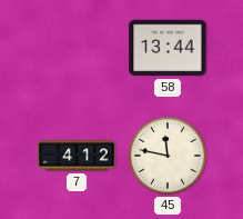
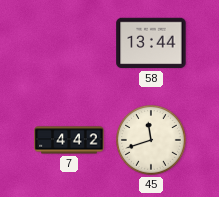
7: 4:12 -> 4:42 (69, 140)
45: 11:47 -> 11:42 (152, 141)
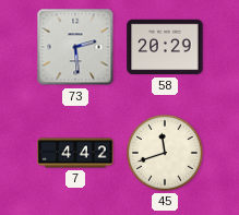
73: none -> 2:29 (75, 47)
58: 13:44 -> 20:29 (165, 47)
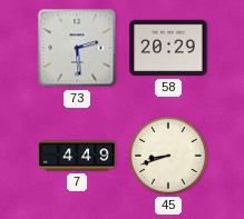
7: 4:42 -> 4:49 (77, 156)
45: 11:42 -> 8:42 (169, 157)
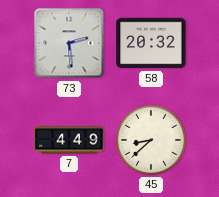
58: 20:29 -> 20:32 (151, 43)
45: 8:42 -> 8:38 (152, 141)
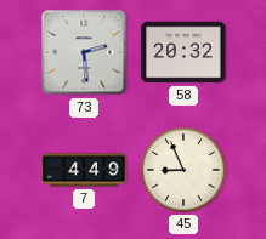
45: 8:38 -> 8:56 (185, 171)
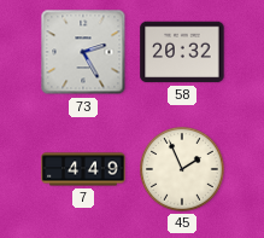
73: 2:29 -> 2:25 (83, 52)
45: 8:56 -> 1:56 (183, 170)
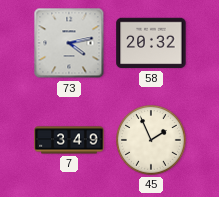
73: 2:25 -> 4:13 (69, 43)
7: 4:49 -> 3:49 (69, 140)
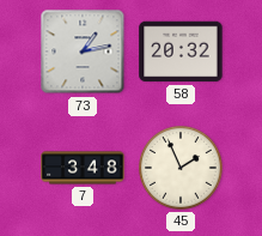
73: 4:13 -> 1:13 (83, 52)
7: 3:49 -> 3:48 (83, 168)
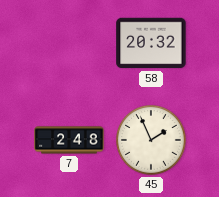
73: 1:13 -> none (83, 52)
7: 3:48 -> 2:48 (69, 140)
